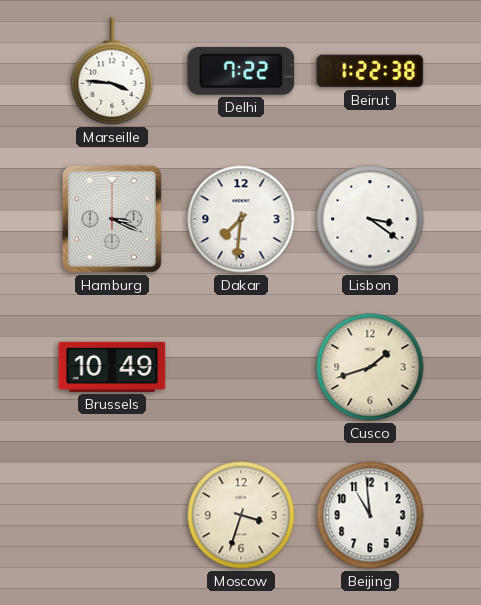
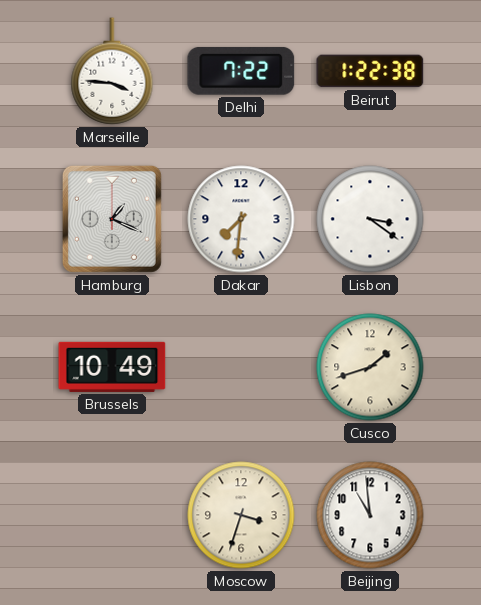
Hamburg: 3:19 -> 1:19 (112, 219)
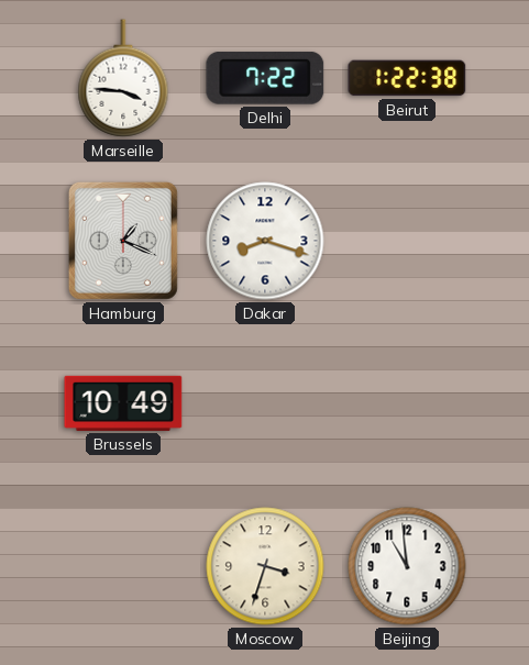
Dakar: 7:31 -> 8:18 (265, 241)
Lisbon: 3:21 -> none (370, 219)
Cusco: 1:42 -> none (370, 367)
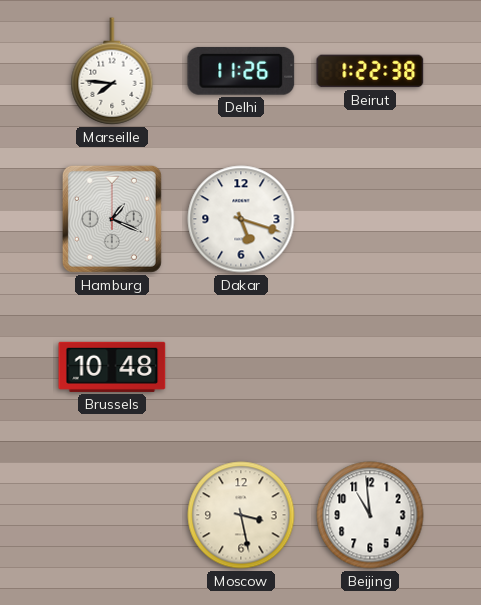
Marseille: 3:46 -> 7:46 (112, 71)
Delhi: 7:22 -> 11:26 (241, 71)
Dakar: 8:18 -> 5:18 (241, 219)
Brussels: 10:49 -> 10:48 (112, 367)
Moscow: 3:33 -> 3:28 (241, 515)
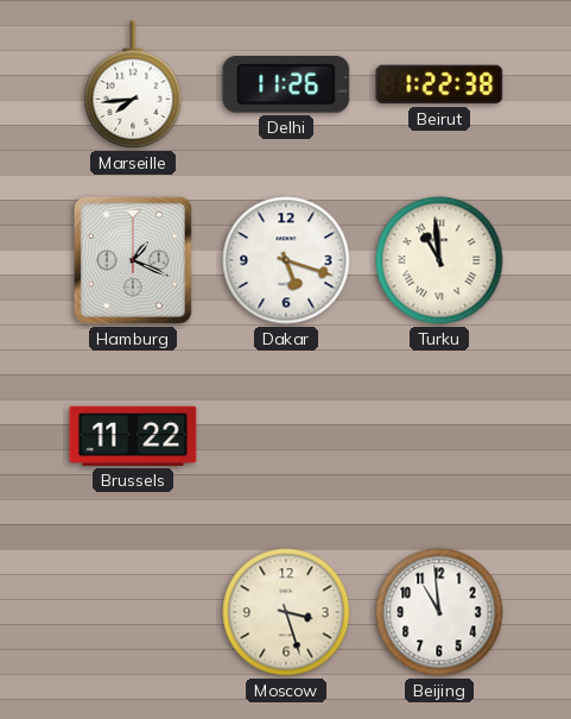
Marseille: 7:46 -> 7:44 (133, 84)
Turku: none -> 10:59 (439, 260)
Brussels: 10:48 -> 11:22 (133, 436)
Moscow: 3:28 -> 3:27 (286, 612)
